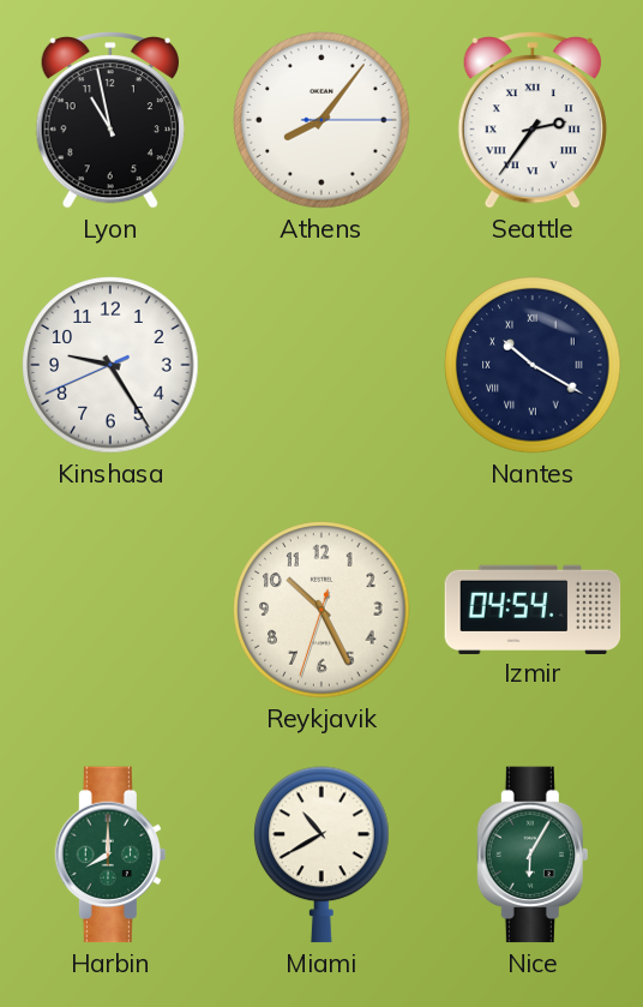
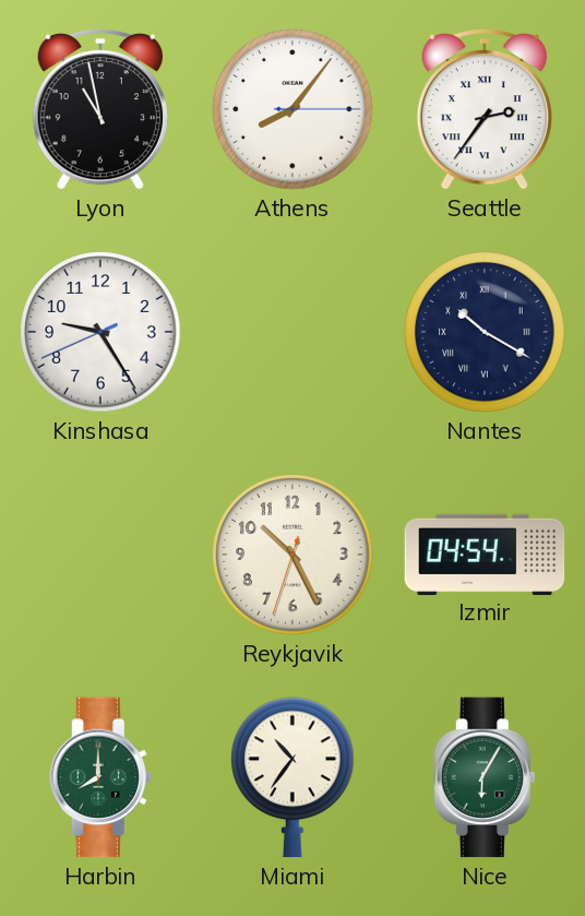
Miami: 10:40 -> 10:36 (292, 777)
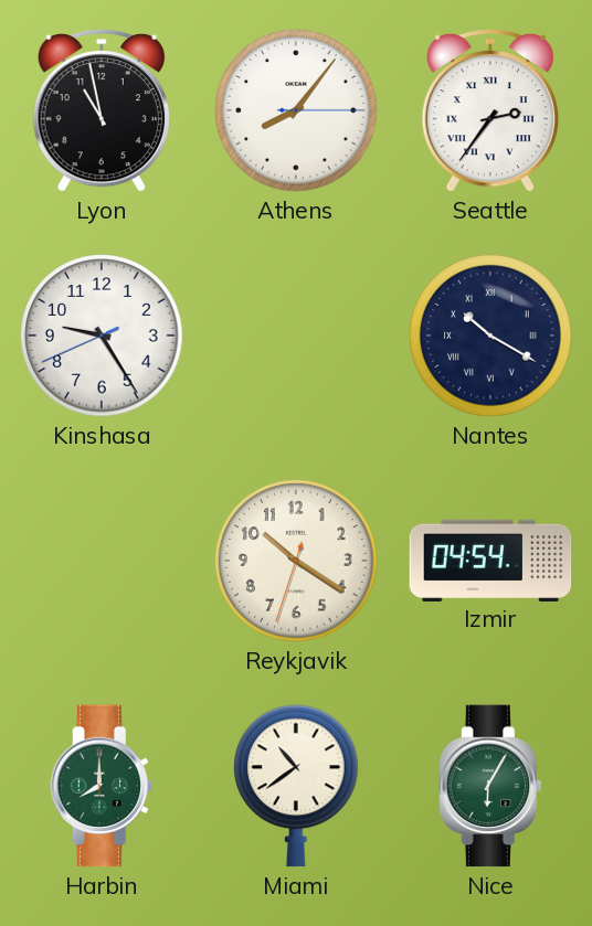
Reykjavik: 10:25 -> 10:20 (296, 561)
Miami: 10:36 -> 10:39 (296, 786)
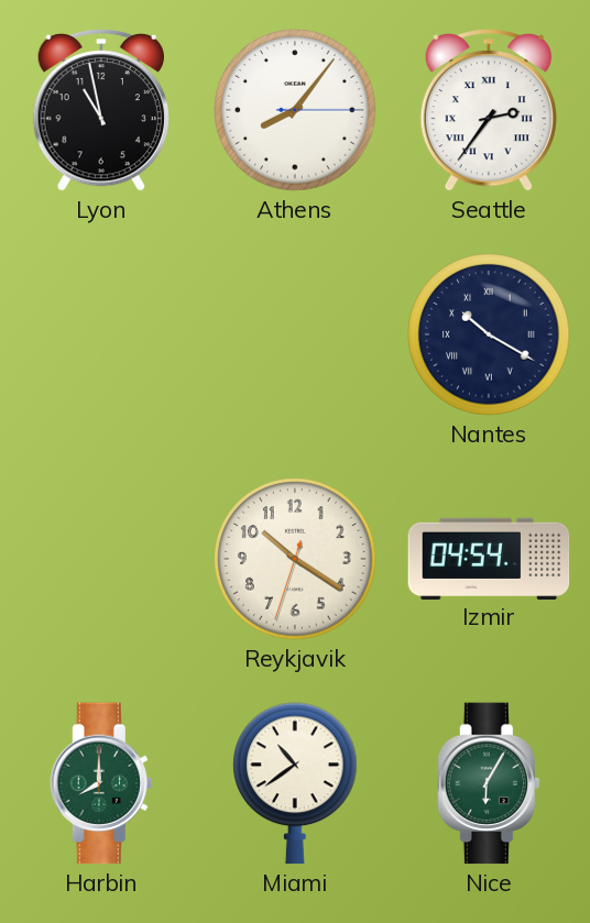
Kinshasa: 9:24 -> none (102, 336)
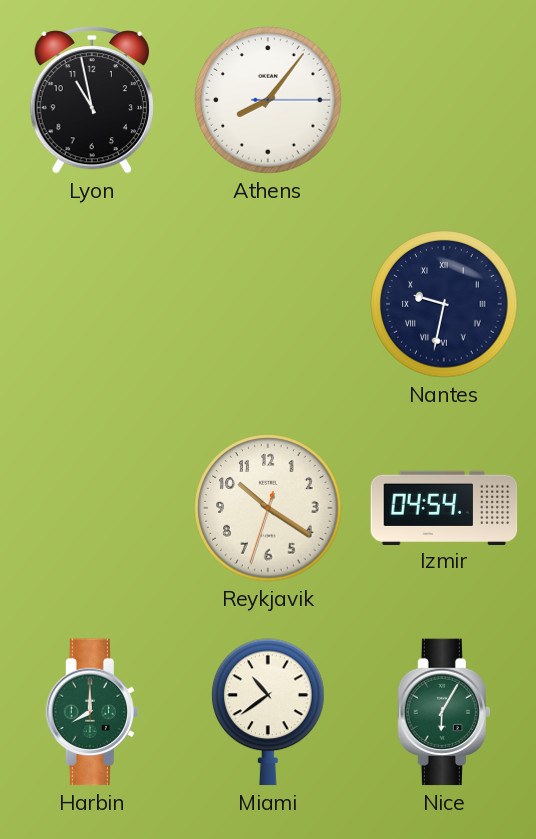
Seattle: 2:36 -> none (489, 111)
Nantes: 10:20 -> 9:32 (444, 304)
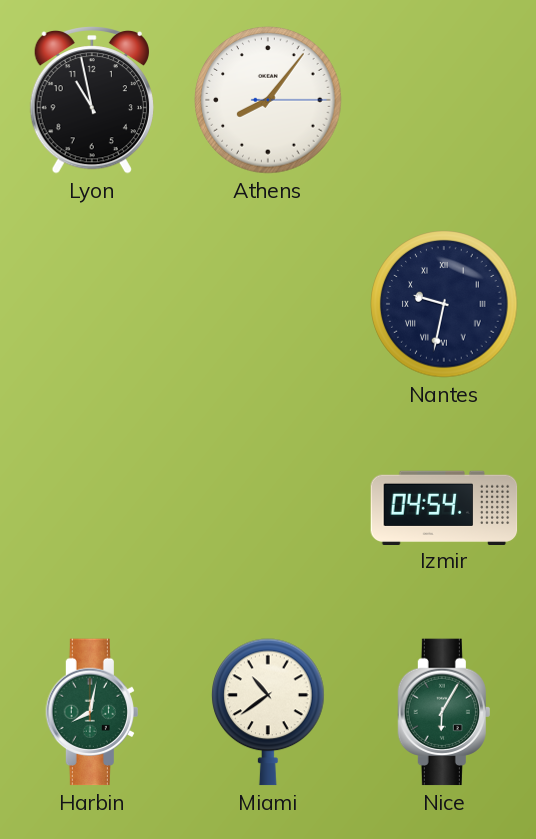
Reykjavik: 10:20 -> none (268, 508)
Harbin: 8:00 -> 8:02 (91, 712)
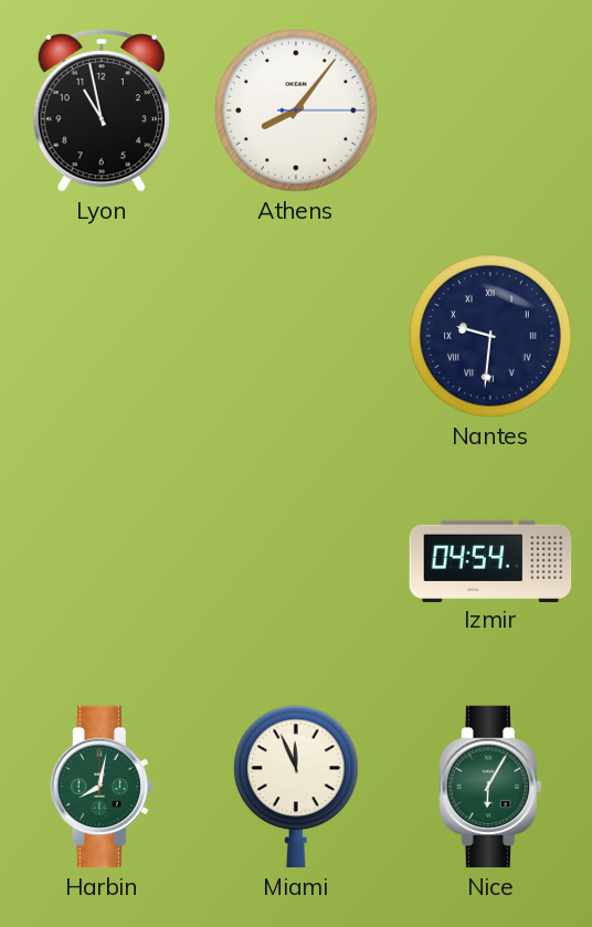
Nantes: 9:32 -> 9:31 (490, 336)
Miami: 10:39 -> 11:56 (296, 787)
